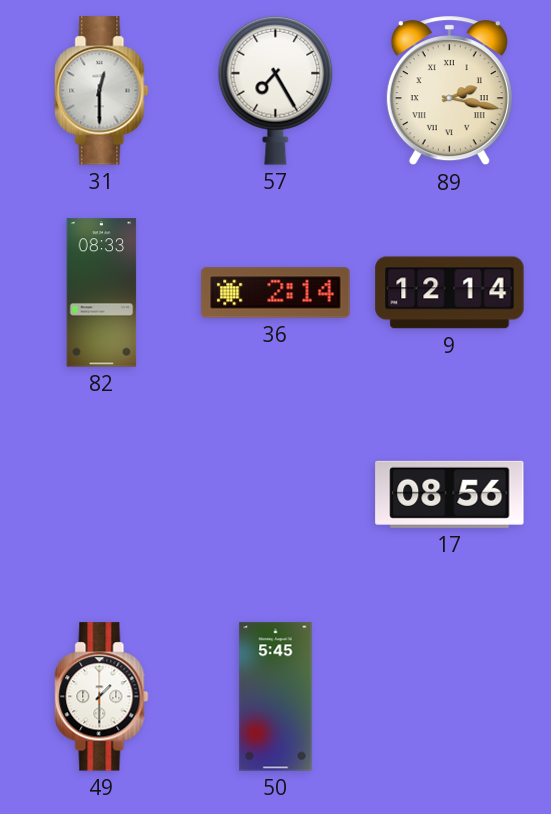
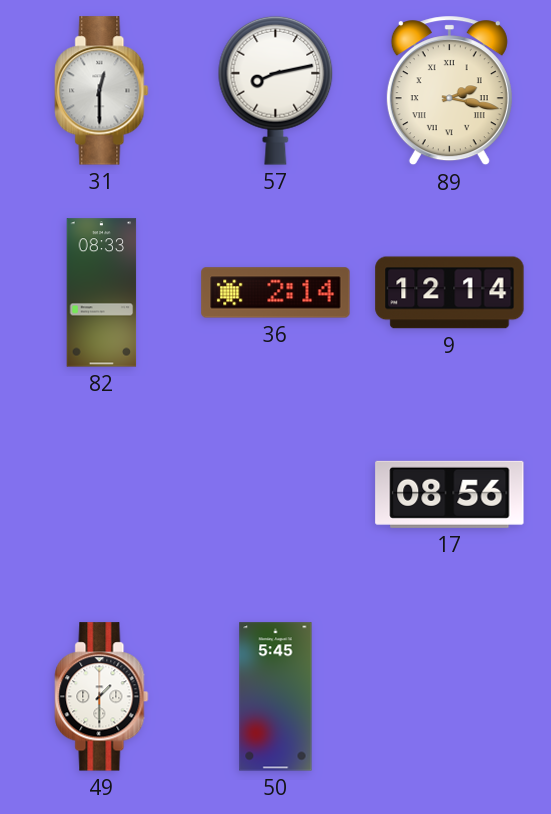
57: 7:25 -> 8:13 (276, 90)
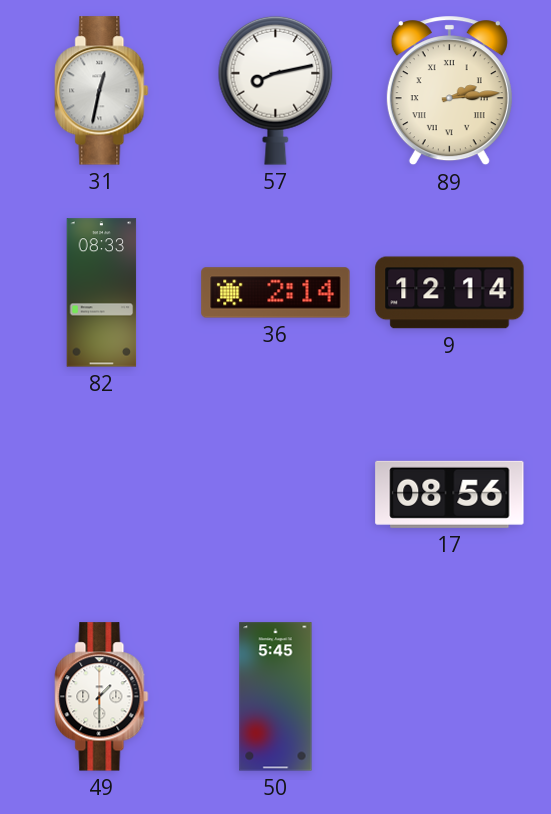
31: 12:30 -> 12:32 (102, 91)
89: 2:17 -> 2:14 (449, 91)
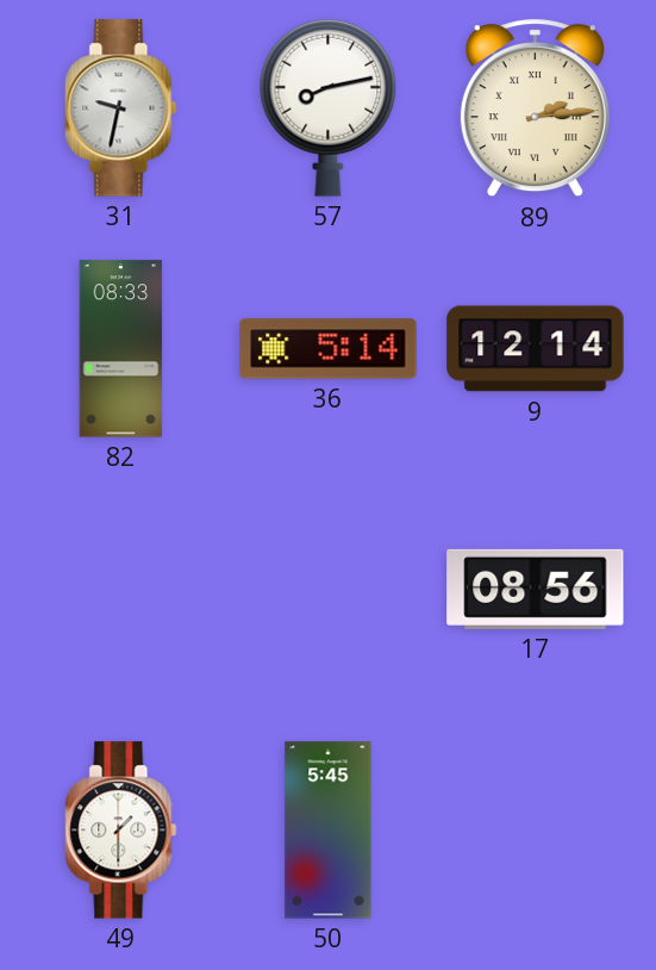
31: 12:32 -> 9:32 (121, 108)
36: 2:14 -> 5:14 (329, 349)
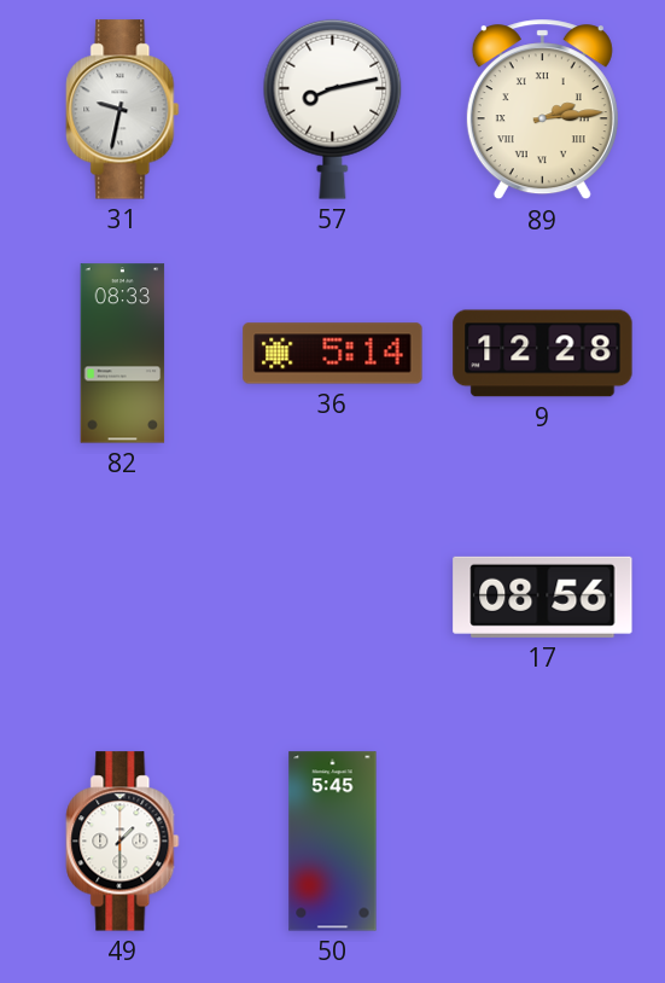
9: 12:14 -> 12:28 (543, 354)
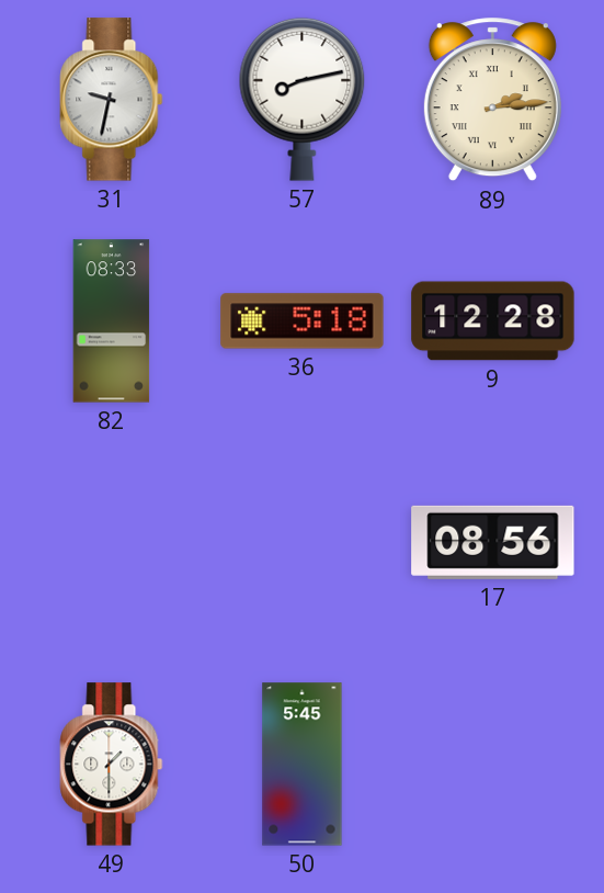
36: 5:14 -> 5:18 (303, 321)
